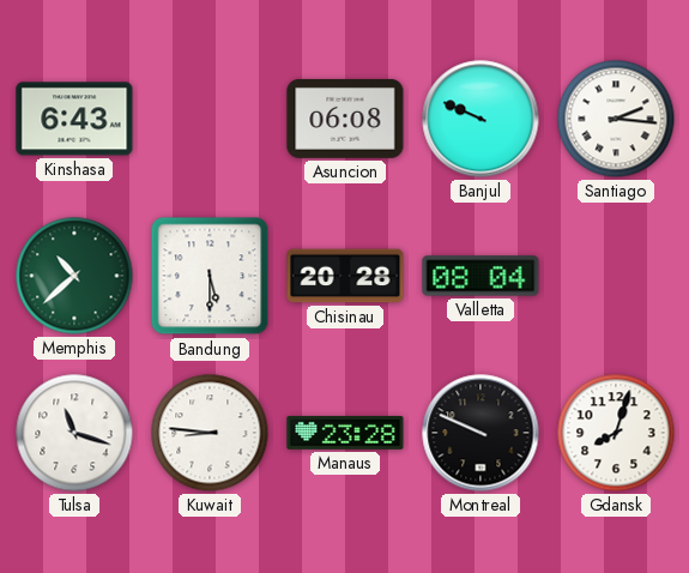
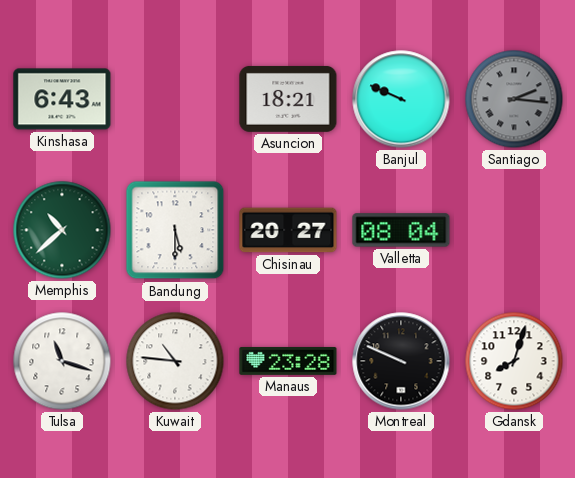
Asuncion: 06:08 -> 18:21 (288, 99)
Santiago dial: white -> grey (514, 99)
Chisinau: 20:28 -> 20:27 (288, 230)
Kuwait: 8:46 -> 10:46 (175, 361)
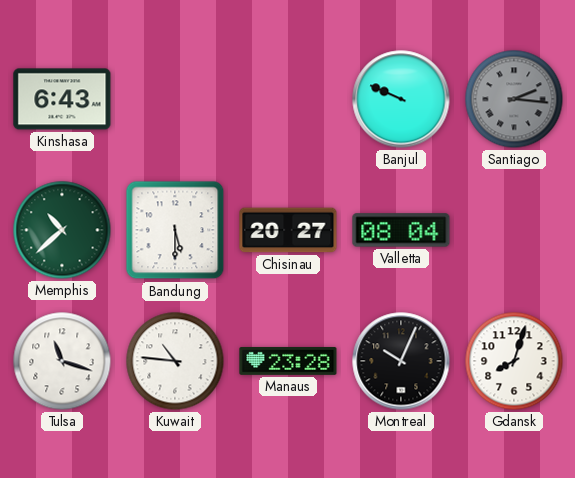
Asuncion: 18:21 -> none (288, 99)
Montreal: 9:49 -> 10:04 (401, 361)
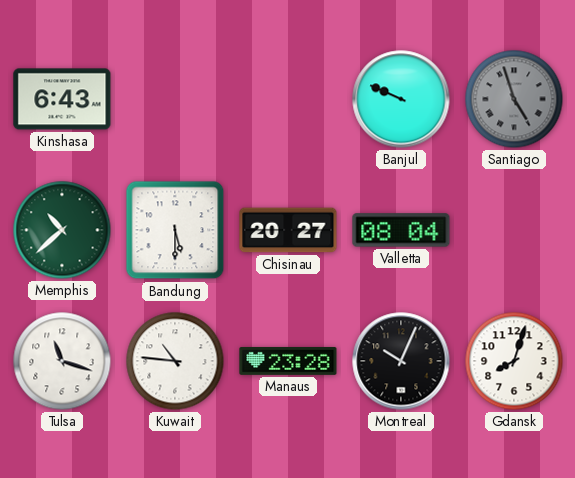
Santiago: 2:16 -> 4:57 (514, 99)
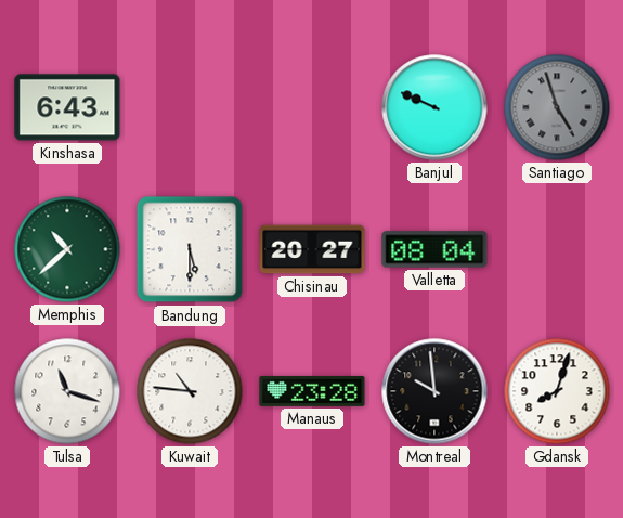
Montreal: 10:04 -> 9:59 (434, 391)
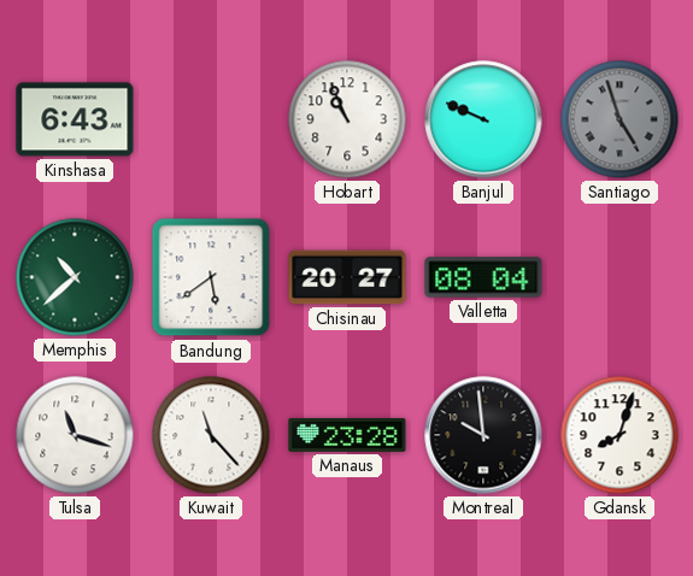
Hobart: none -> 10:56 (347, 119)
Bandung: 5:30 -> 5:39 (211, 277)
Kuwait: 10:46 -> 11:23 (211, 435)
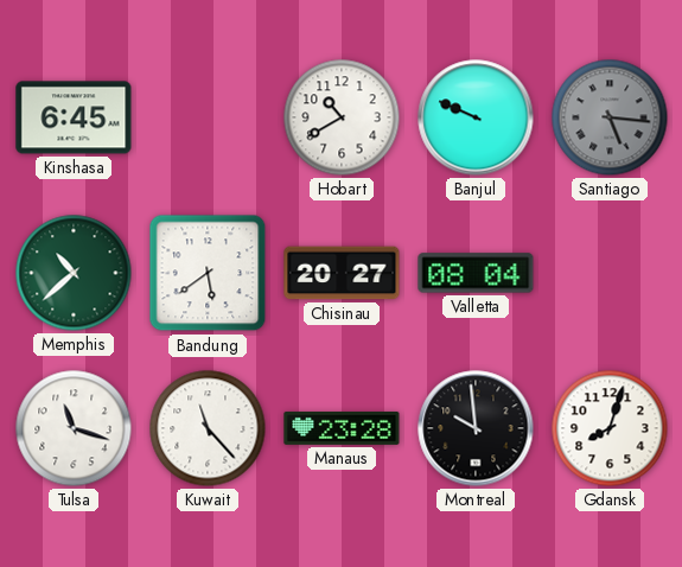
Kinshasa: 6:43 -> 6:45 (74, 117)
Hobart: 10:56 -> 10:40 (342, 117)
Santiago: 4:57 -> 5:16 (610, 117)
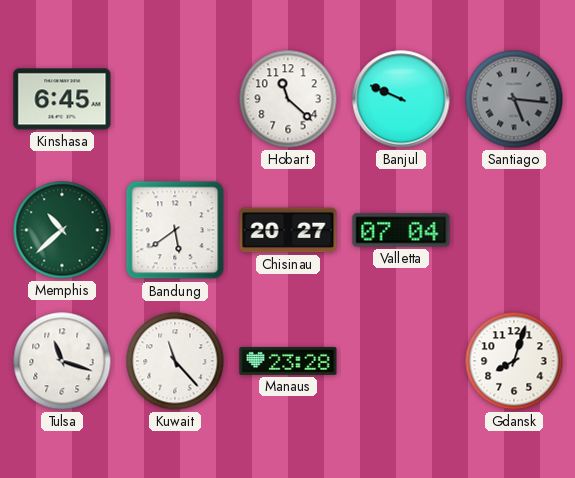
Hobart: 10:40 -> 11:22 (288, 99)
Valletta: 08:04 -> 07:04 (401, 230)
Montreal: 9:59 -> none (476, 428)
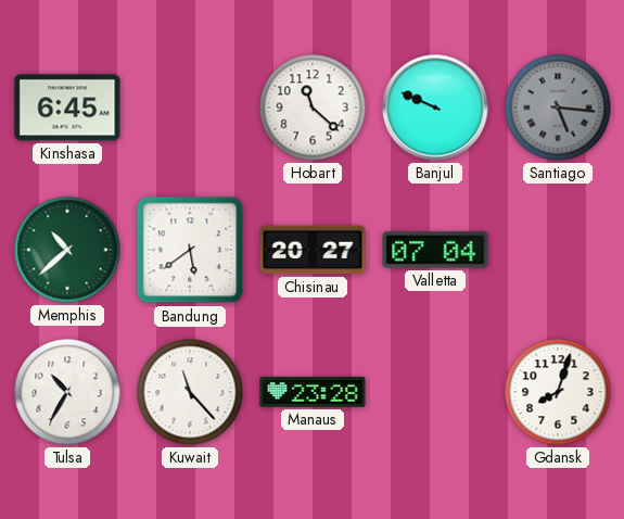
Tulsa: 11:18 -> 10:35 (67, 392)
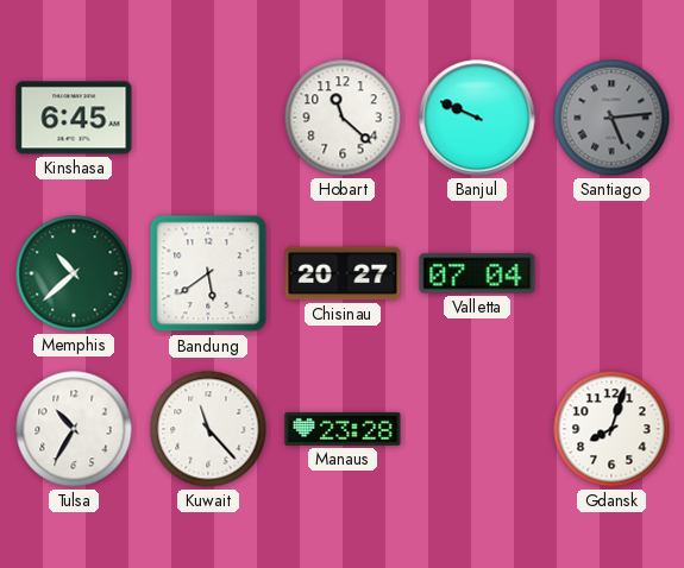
Santiago: 5:16 -> 5:14 (611, 118)
